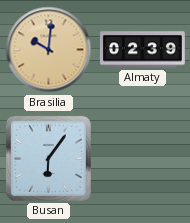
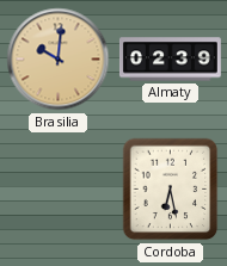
Busan: 6:06 -> none (48, 158)
Cordoba: none -> 6:28 (171, 190)
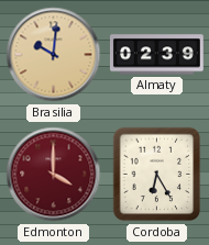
Edmonton: none -> 4:00 (54, 175)
Cordoba: 6:28 -> 6:25 (157, 175)
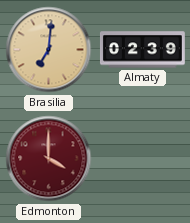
Brasilia: 10:01 -> 7:01 (49, 50)
Cordoba: 6:25 -> none (157, 175)
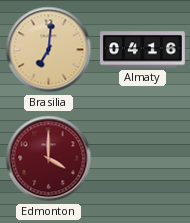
Almaty: 02:39 -> 04:16 (142, 50)
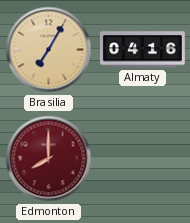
Brasilia: 7:01 -> 7:05 (49, 50)
Edmonton: 4:00 -> 8:00 (49, 159)
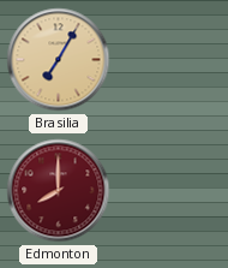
Almaty: 04:16 -> none (142, 50)
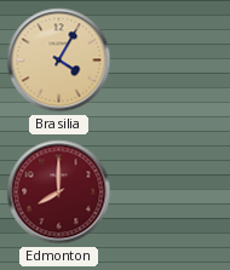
Brasilia: 7:05 -> 4:05 (59, 61)
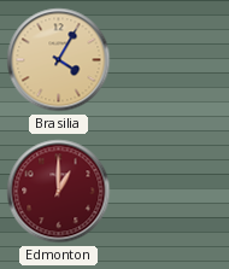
Edmonton: 8:00 -> 1:00 (59, 192)
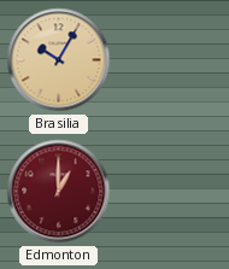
Brasilia: 4:05 -> 10:05 (59, 60)
